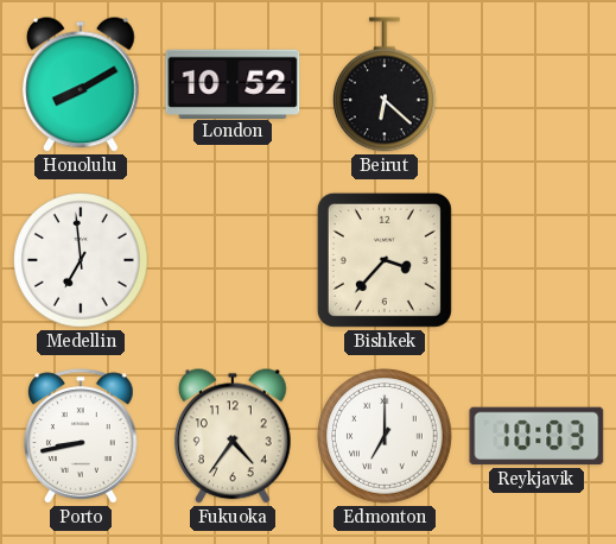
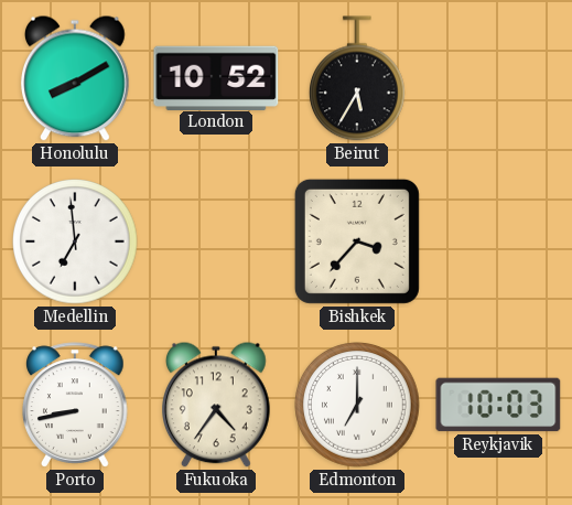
Beirut: 6:22 -> 5:35 (358, 78)
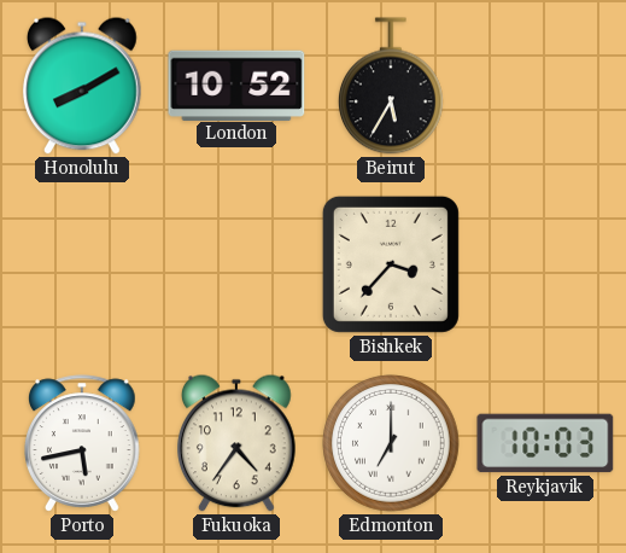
Medellin: 6:59 -> none (75, 241)
Porto: 8:43 -> 5:43 (83, 443)
